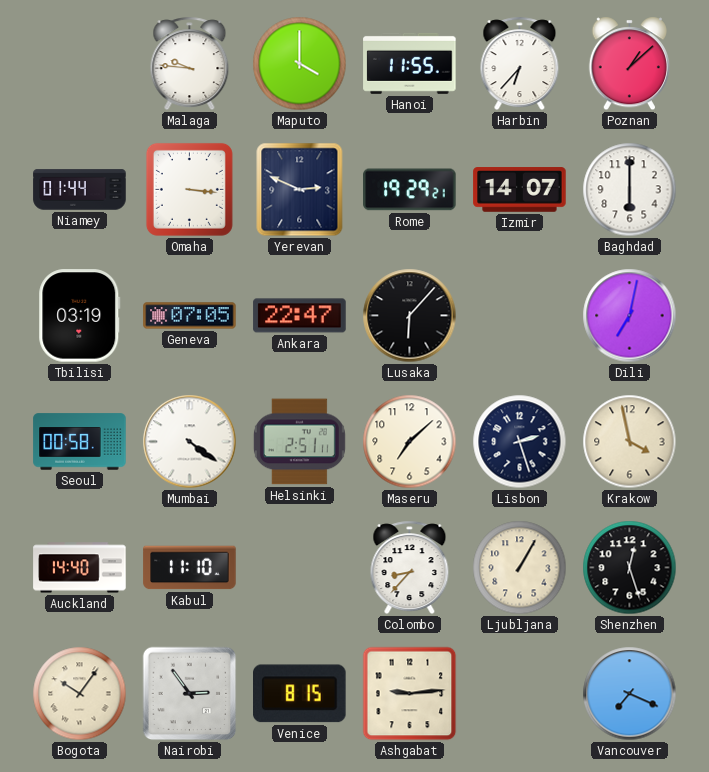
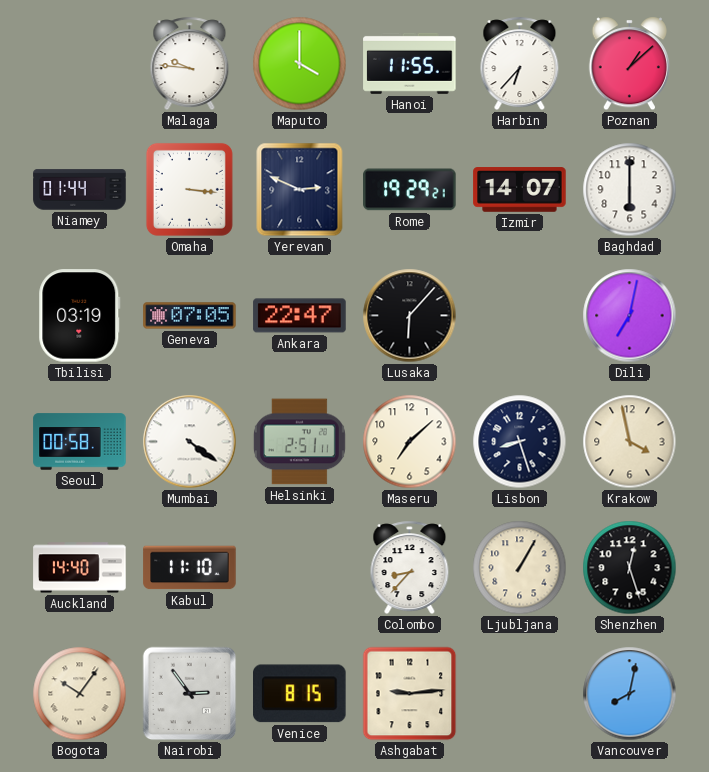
Lisbon: 2:27 -> 8:27 (520, 442)
Vancouver: 7:19 -> 8:02 (630, 694)
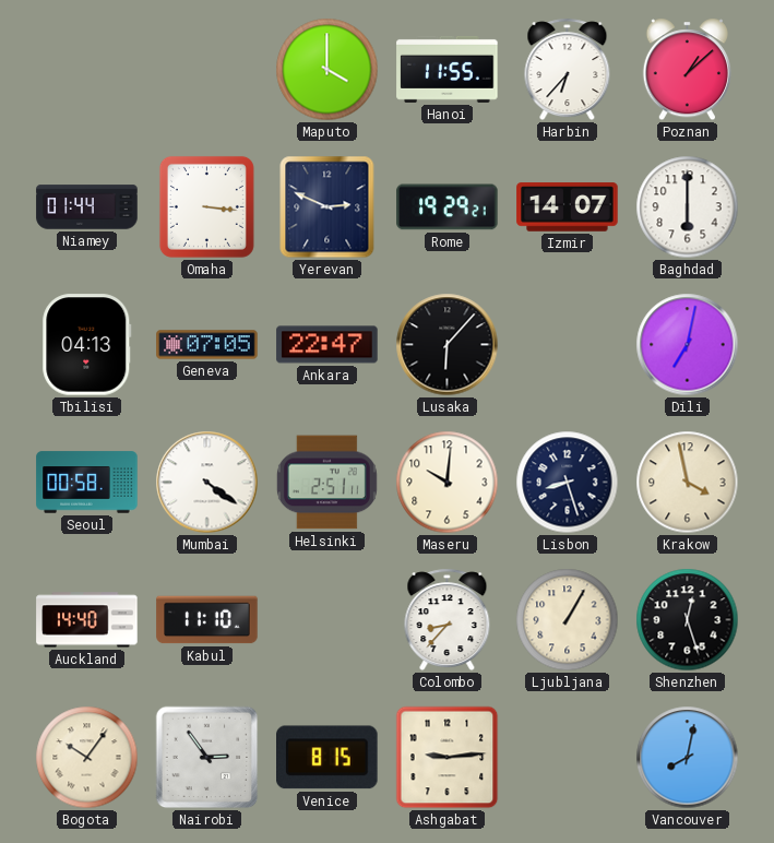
Malaga: 9:46 -> none (190, 64)
Tbilisi: 03:19 -> 04:13 (87, 345)
Maseru: 7:08 -> 10:01 (448, 483)
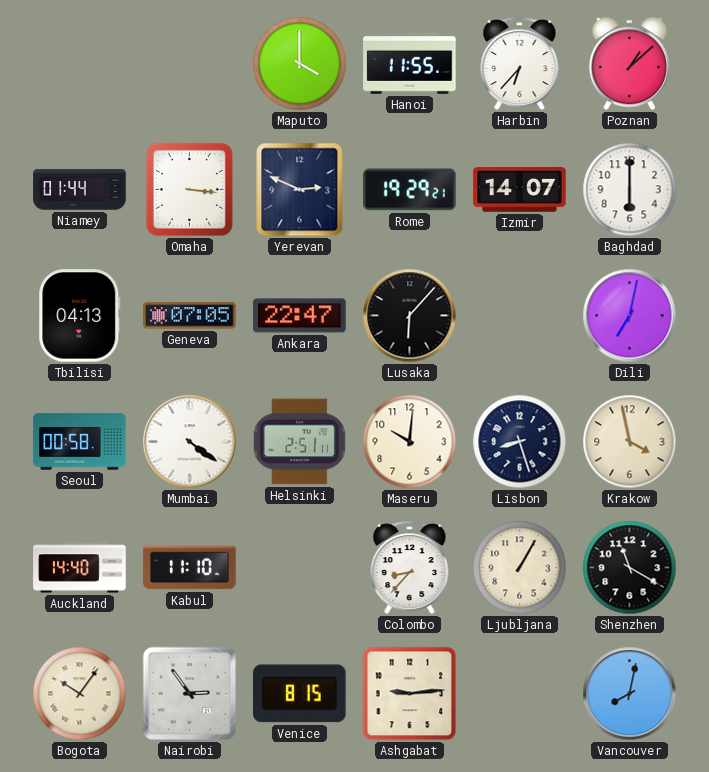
Shenzhen: 12:27 -> 11:20 (630, 568)
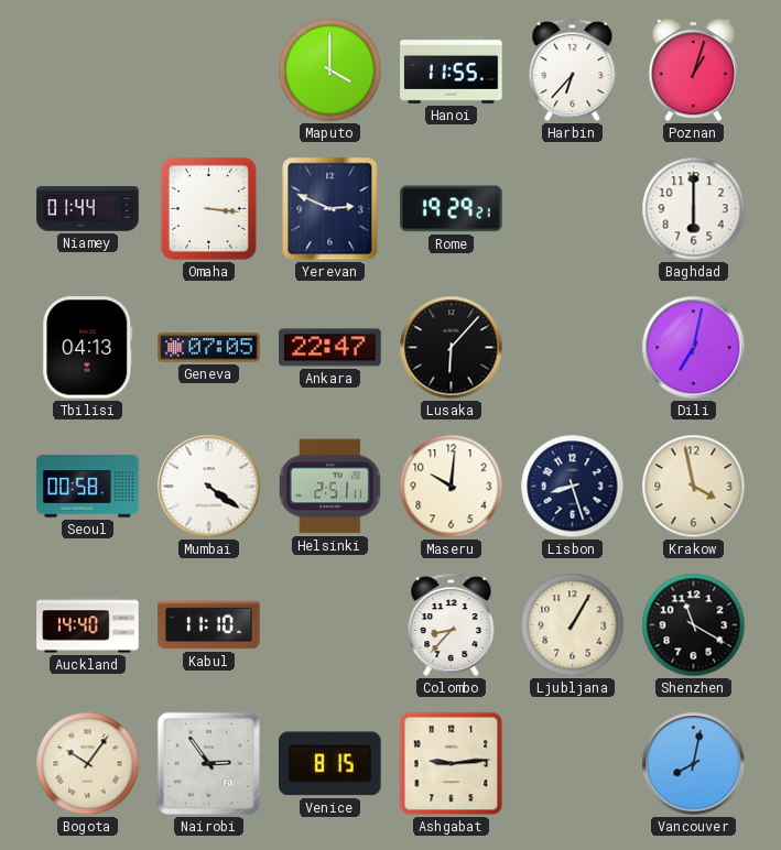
Poznan: 1:08 -> 1:03 (693, 70)
Izmir: 14:07 -> none (520, 190)
